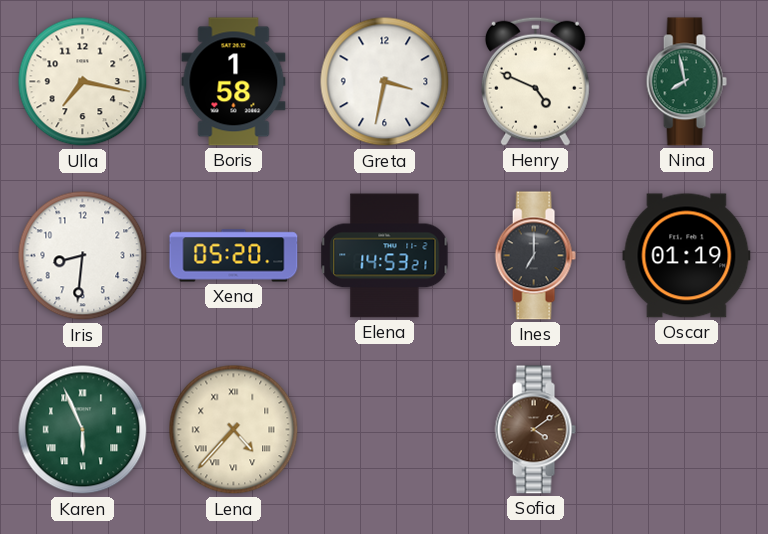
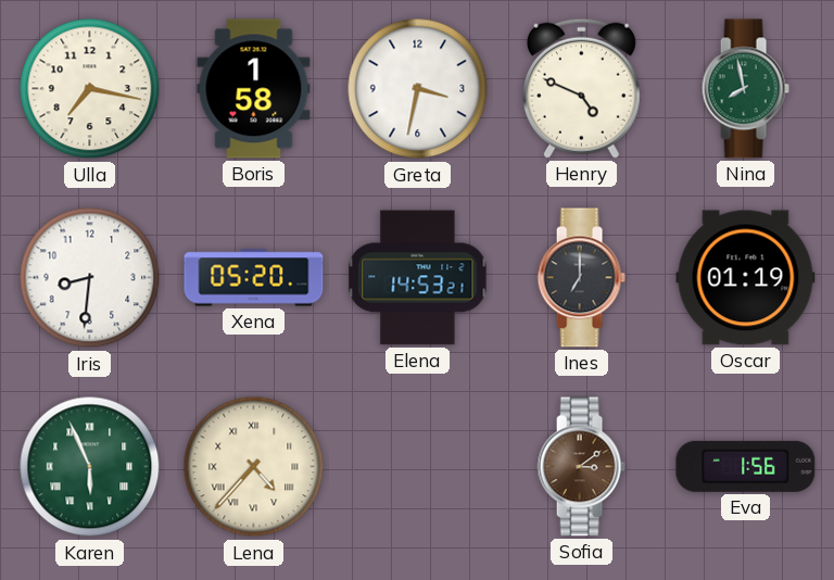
Sofia: 4:09 -> 3:09 (581, 467)
Eva: none -> 1:56 (746, 466)
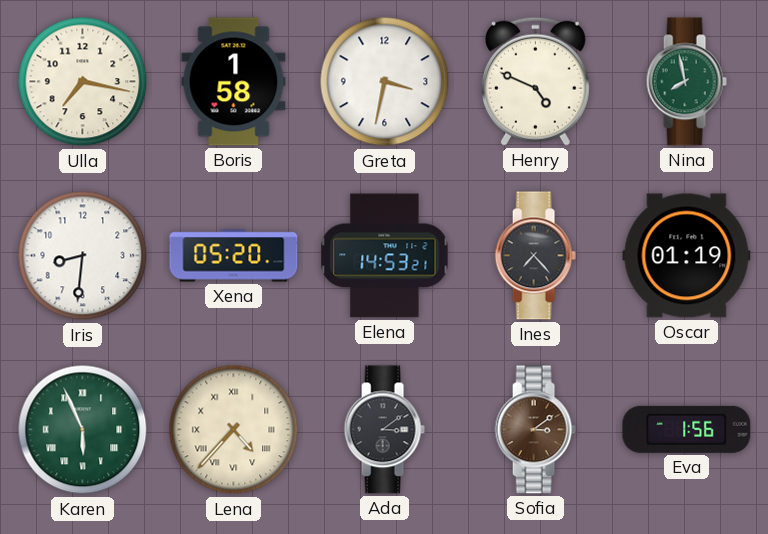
Ines: 7:00 -> 7:23 (535, 256)
Ada: none -> 3:09 (384, 430)
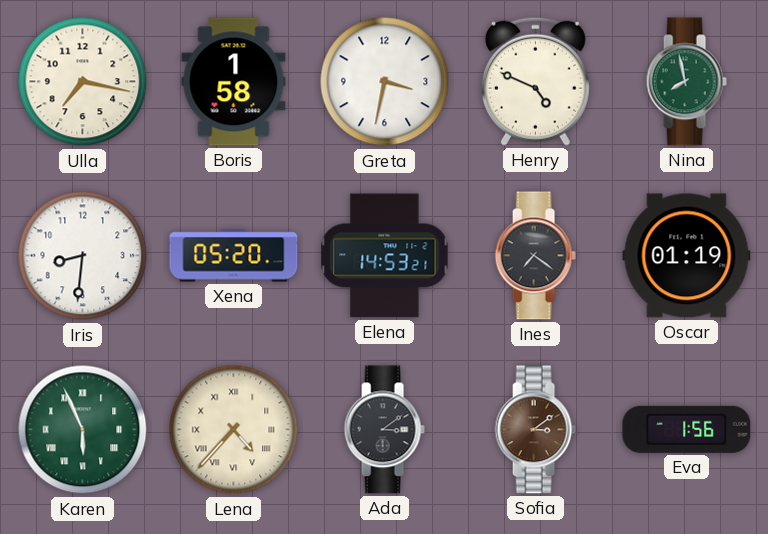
Ines: 7:23 -> 7:21 (535, 256)
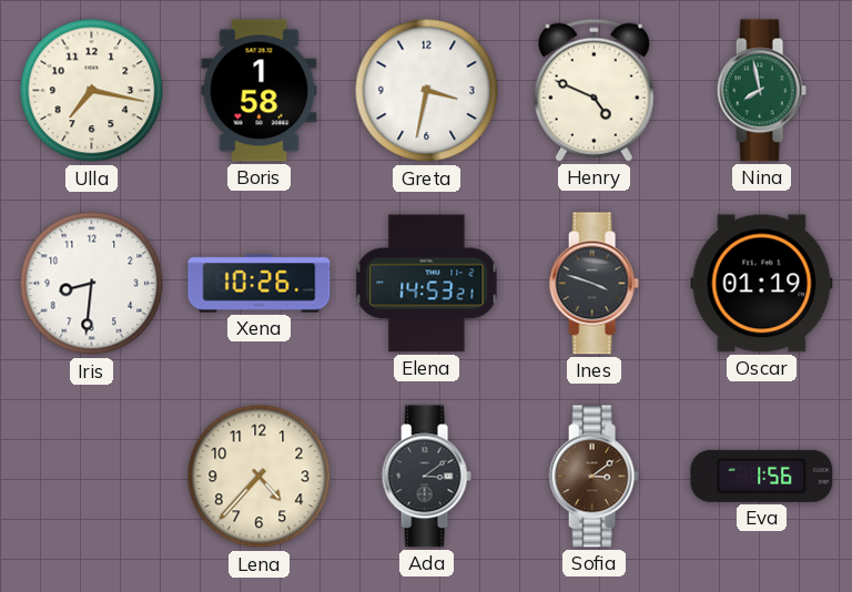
Xena: 05:20 -> 10:26 (260, 284)
Ines: 7:21 -> 3:48 (594, 284)
Karen: 5:56 -> none (83, 430)
Lena numerals: Roman -> Arabic (260, 477)
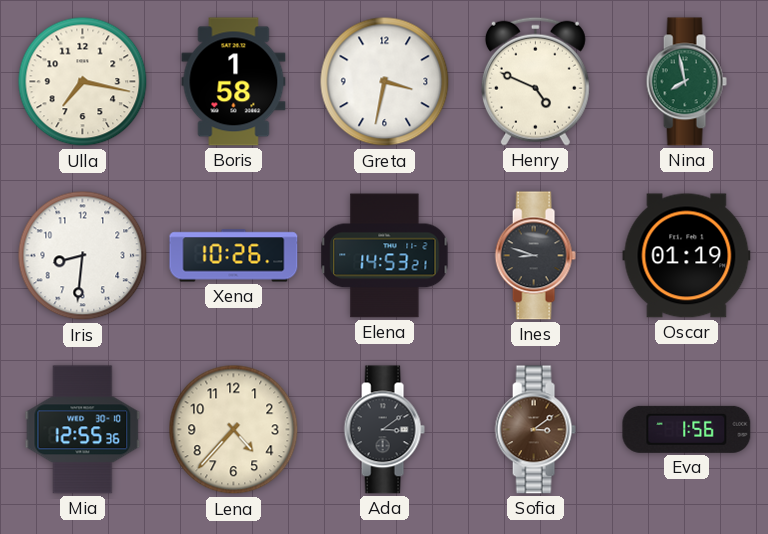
Ines: 3:48 -> 8:48 (535, 256)
Mia: none -> 12:55 (83, 430)
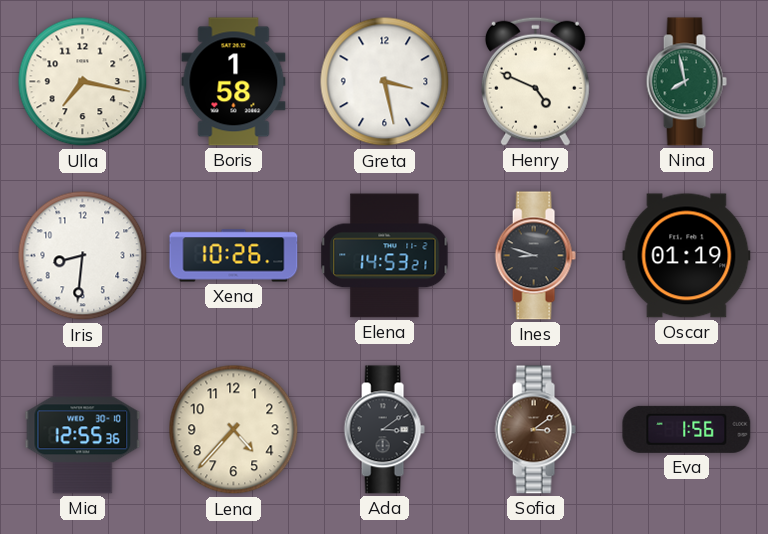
Greta: 3:32 -> 3:28 (385, 82)
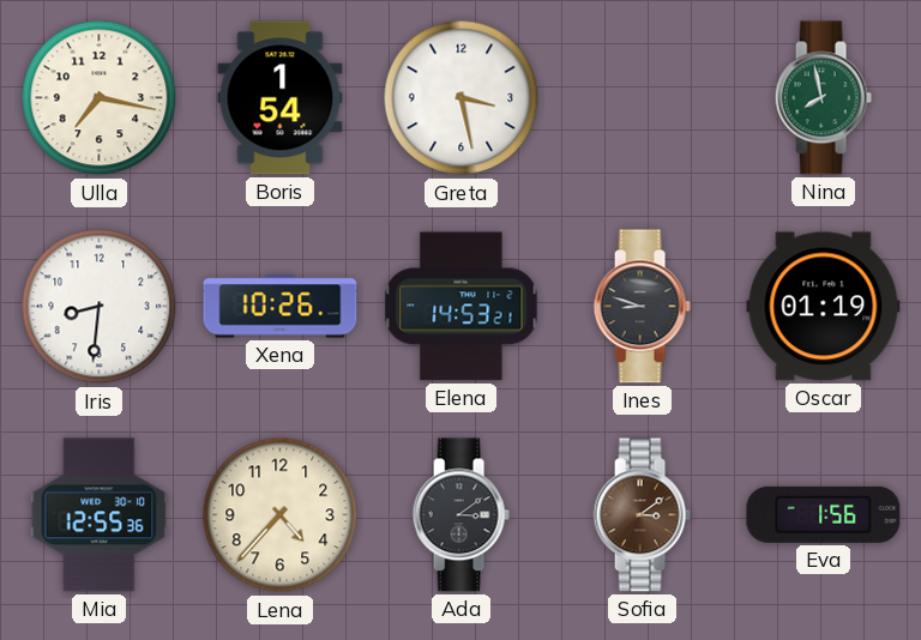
Boris: 1:58 -> 1:54 (281, 98)
Henry: 4:49 -> none (535, 81)
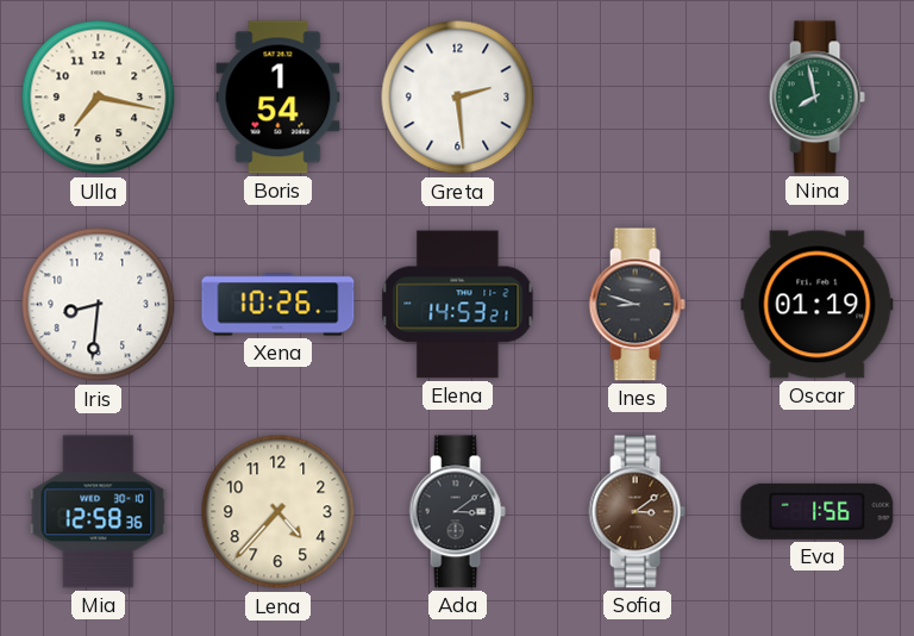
Greta: 3:28 -> 2:29 (458, 98)
Mia: 12:55 -> 12:58 (99, 512)
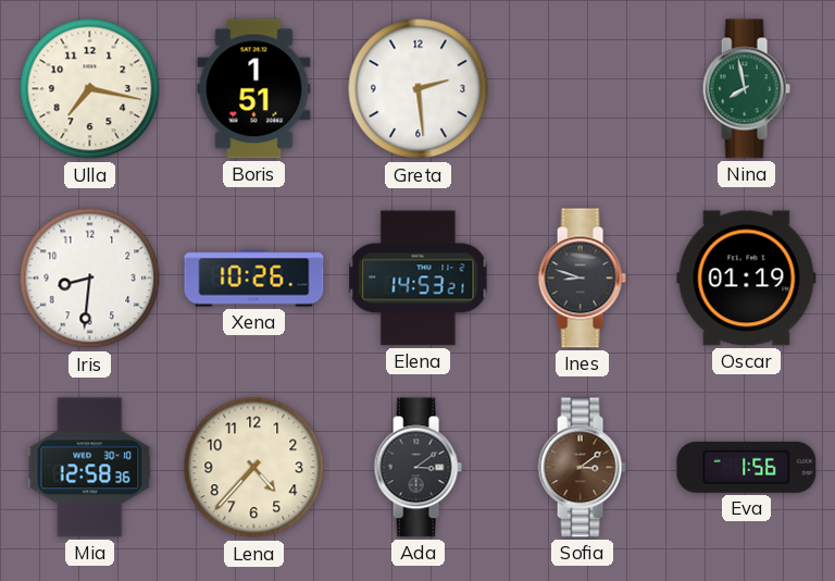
Boris: 1:54 -> 1:51 (254, 89)
